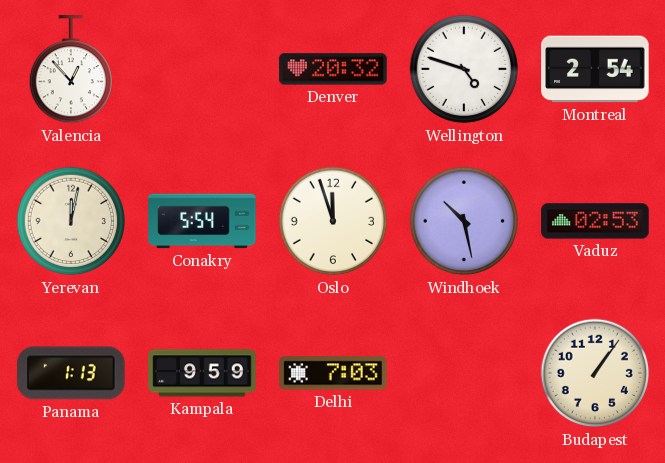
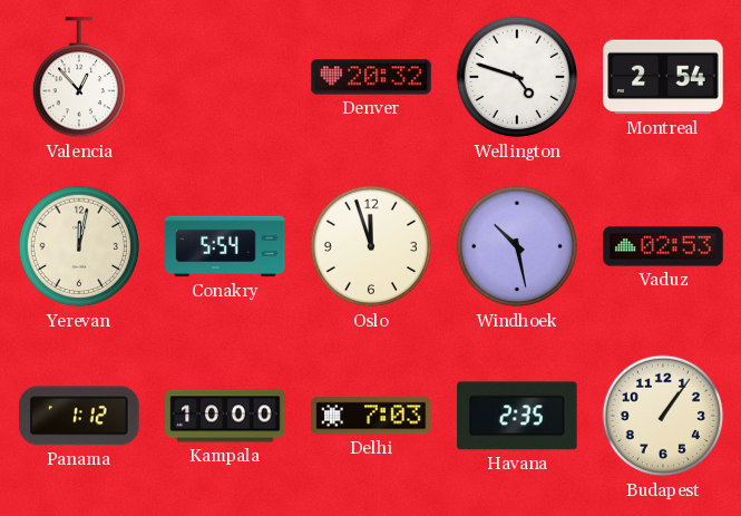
Panama: 1:13 -> 1:12 (79, 416)
Kampala: 9:59 -> 10:00 (225, 416)
Havana: none -> 2:35 (517, 416)
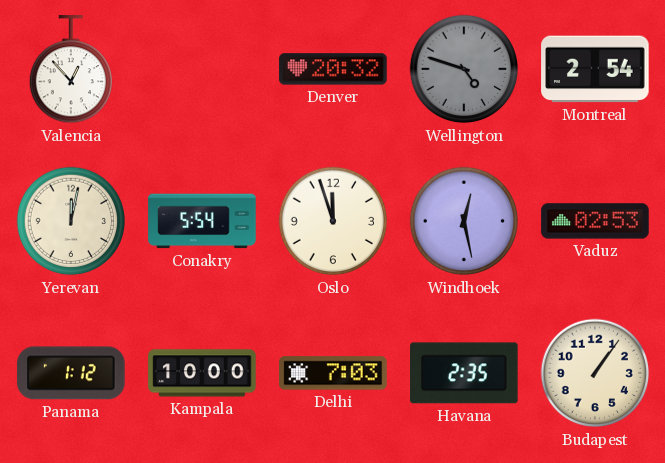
Wellington dial: white -> grey (464, 69)
Windhoek: 10:28 -> 12:28 (464, 221)
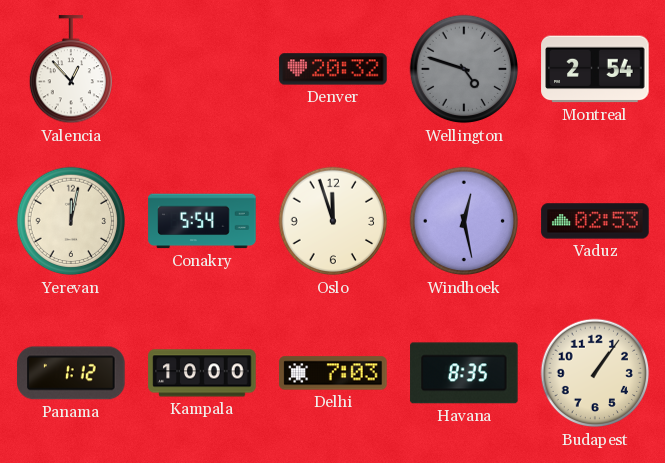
Havana: 2:35 -> 8:35 (464, 373)
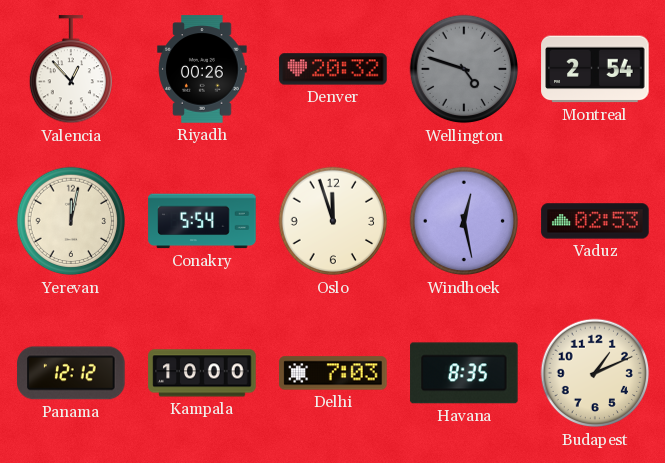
Riyadh: none -> 00:26 (202, 69)
Panama: 1:12 -> 12:12 (71, 373)
Budapest: 1:06 -> 1:11 (595, 373)
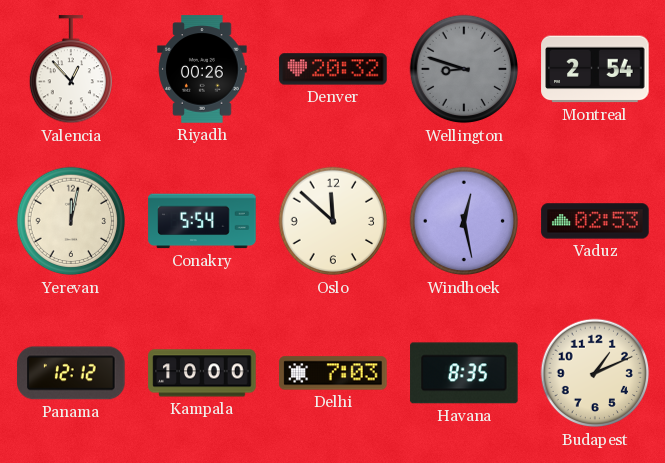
Wellington: 4:48 -> 8:48 (464, 69)
Oslo: 11:57 -> 11:52 (333, 221)
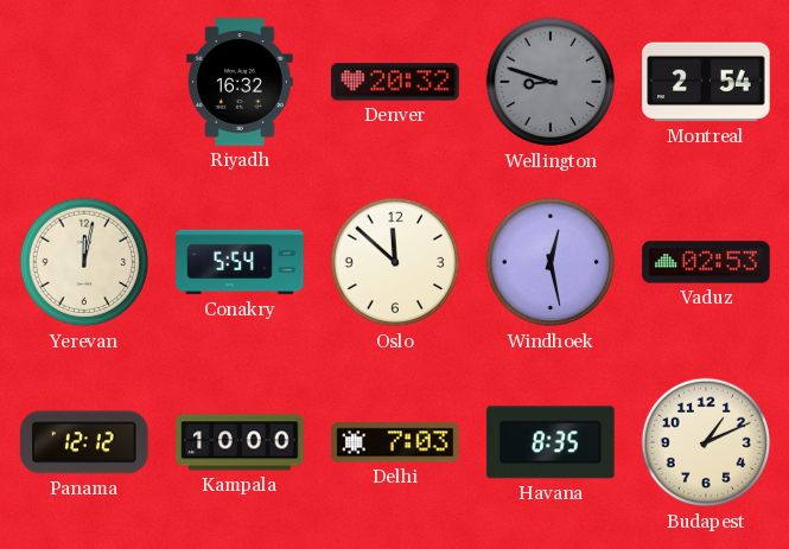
Valencia: 12:53 -> none (70, 70)
Riyadh: 00:26 -> 16:32 (240, 82)
